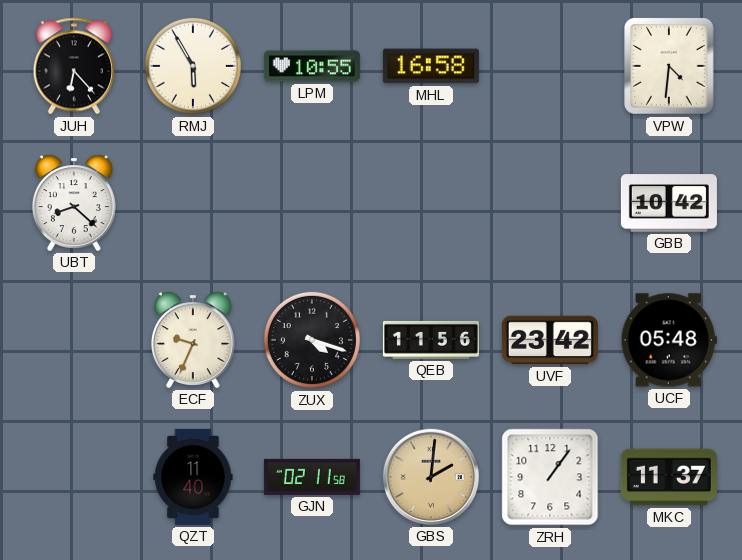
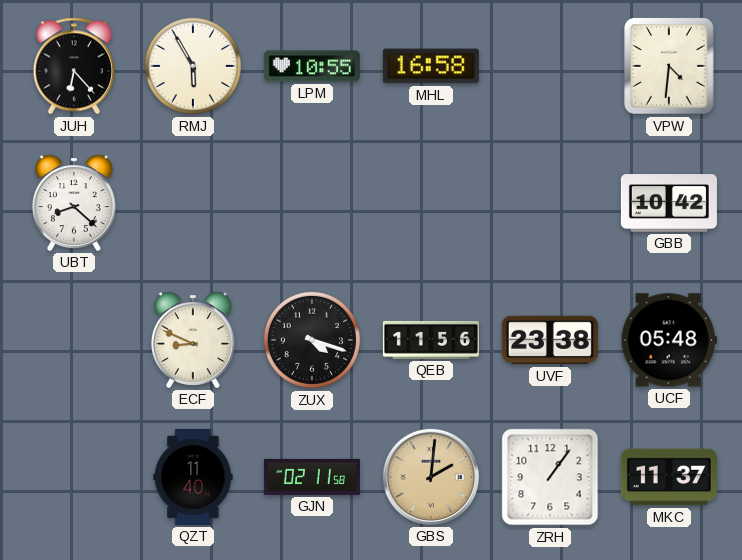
ECF: 9:34 -> 8:49 (193, 340)
UVF: 23:42 -> 23:38 (550, 340)
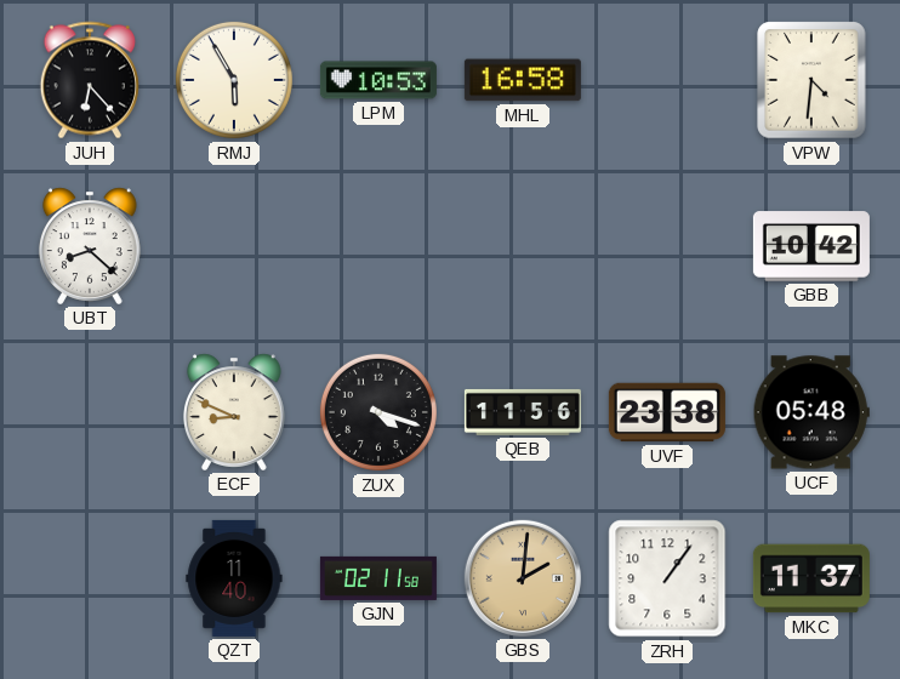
LPM: 10:55 -> 10:53 (378, 80)
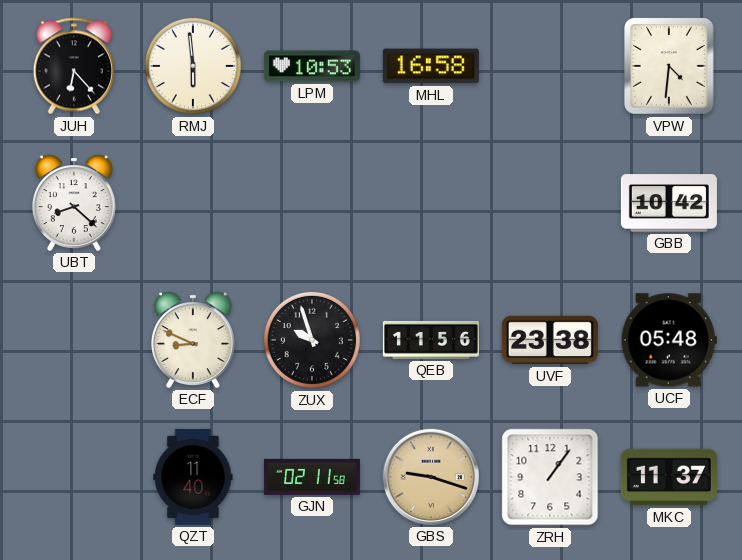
RMJ: 5:55 -> 5:59 (193, 66)
ZUX: 4:18 -> 9:57 (312, 340)
GBS: 2:01 -> 9:18 (431, 477)
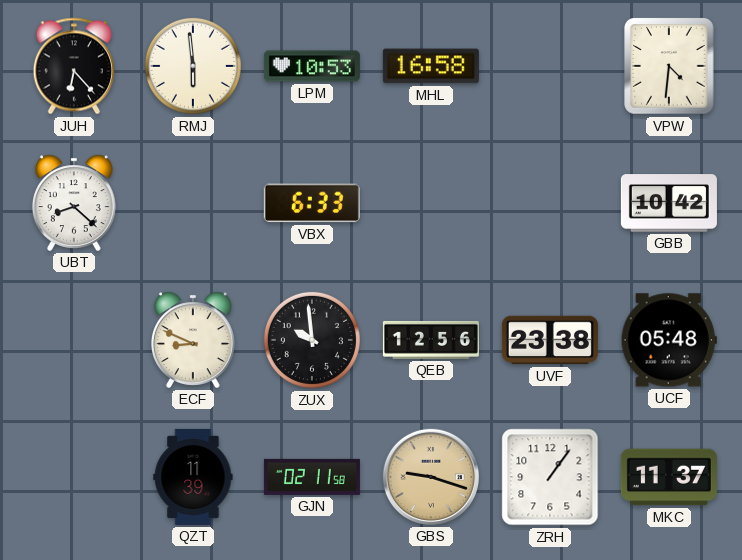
VBX: none -> 6:33 (312, 203)
ZUX: 9:57 -> 9:59 (312, 340)
QEB: 11:56 -> 12:56 (431, 340)
QZT: 11:40 -> 11:39 (193, 477)
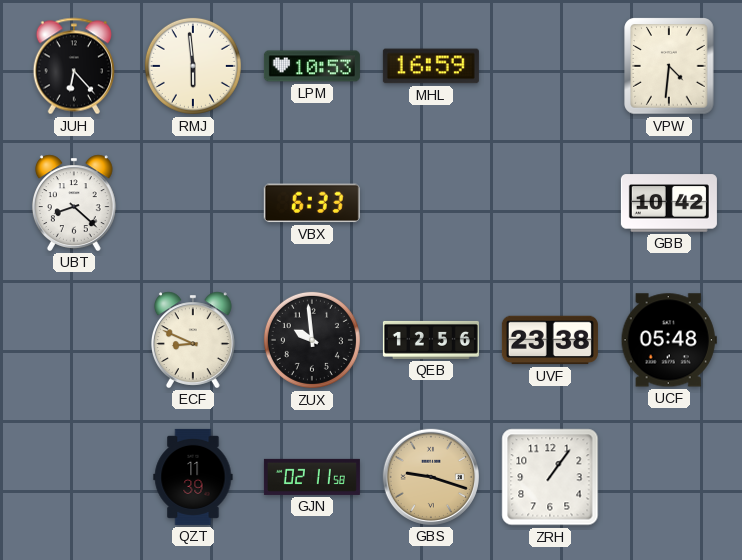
MHL: 16:58 -> 16:59 (431, 66)
MKC: 11:37 -> none (669, 477)
